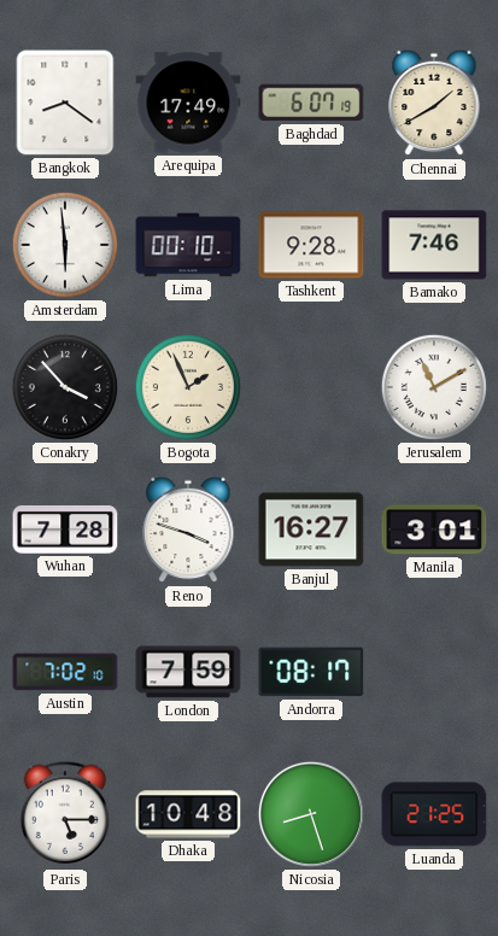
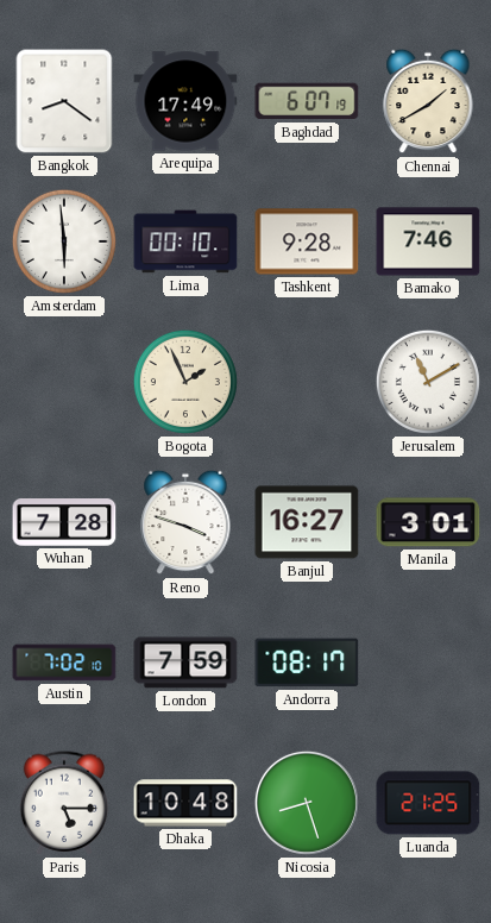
Conakry: 3:53 -> none (65, 387)
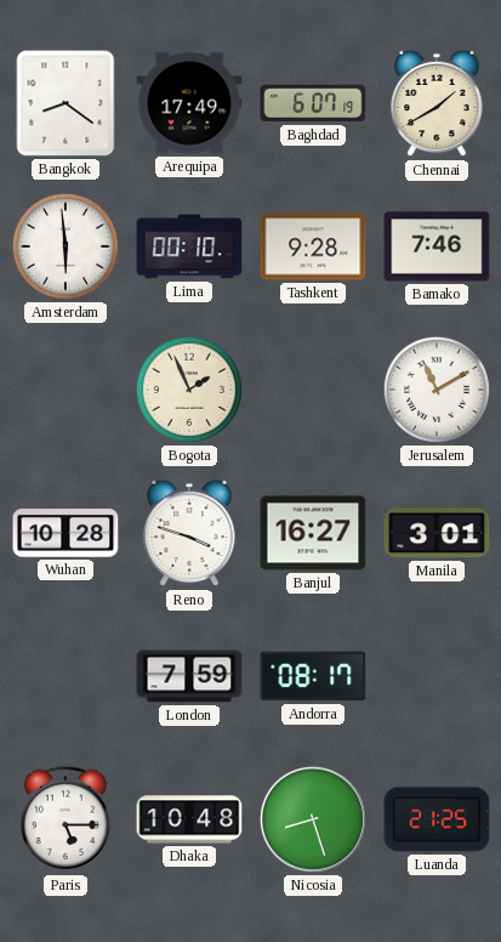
Wuhan: 7:28 -> 10:28 (66, 534)
Austin: 7:02 -> none (64, 663)
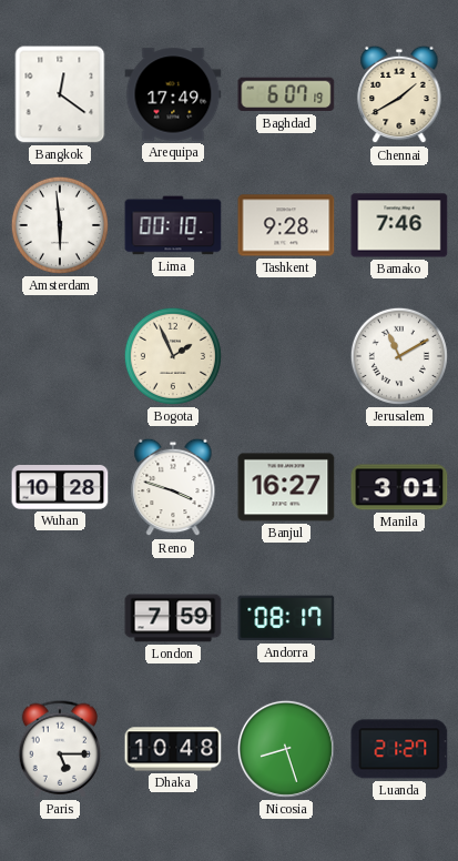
Bangkok: 8:21 -> 12:21 (60, 94)
Luanda: 21:25 -> 21:27 (399, 749)
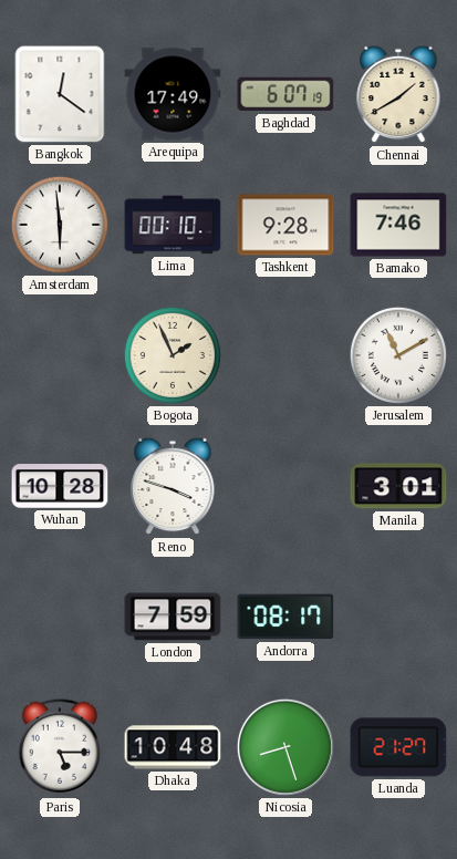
Banjul: 16:27 -> none (286, 487)
